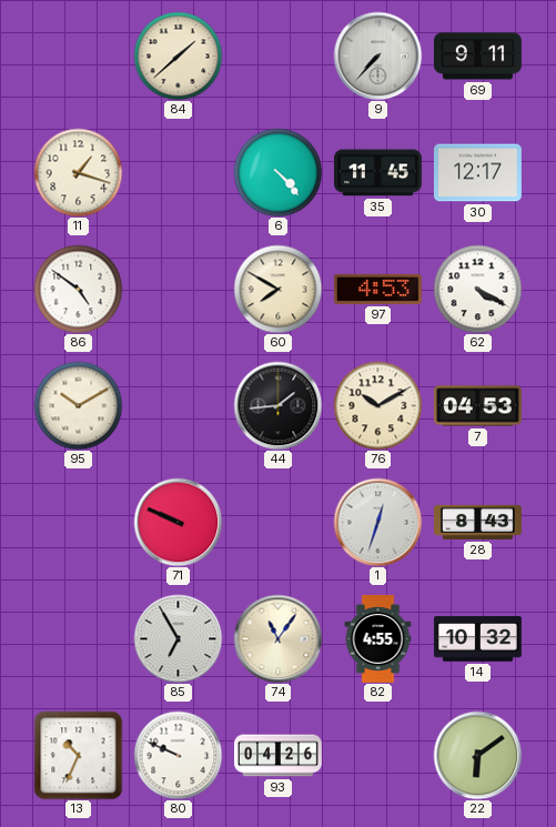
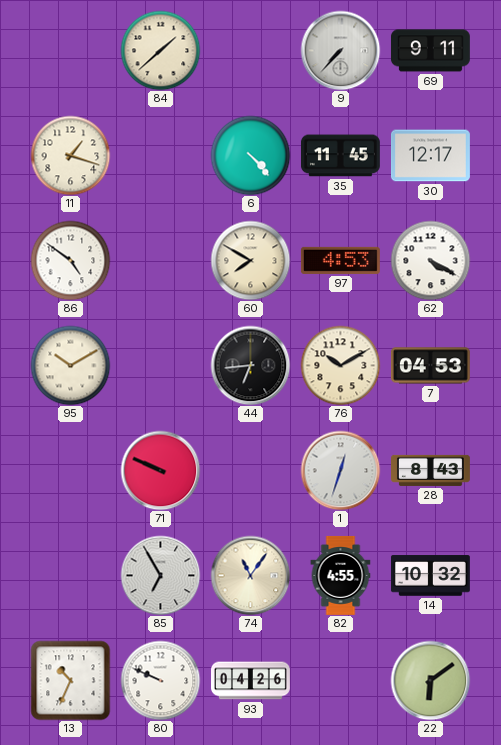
44: 1:44 -> 6:44 (250, 365)
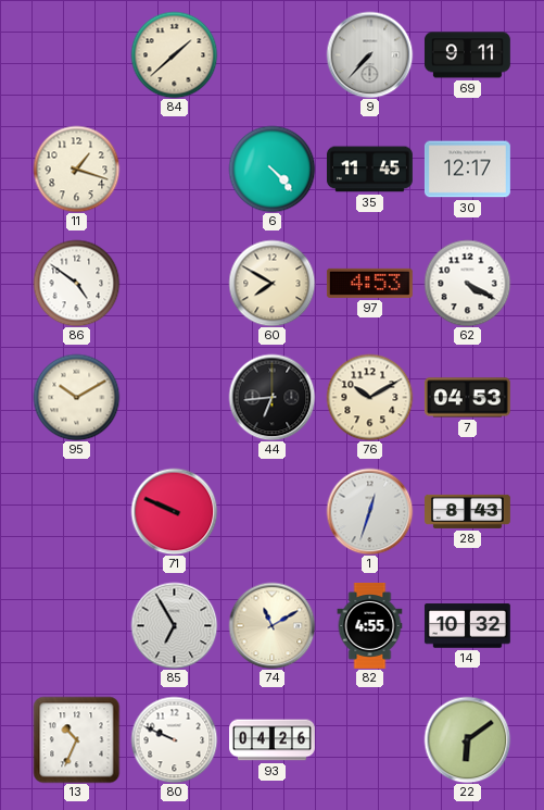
74: 11:06 -> 11:10 (271, 625)
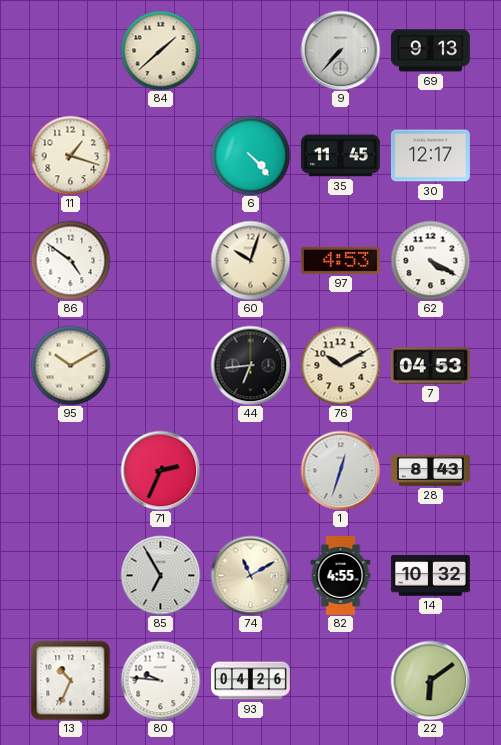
69: 9:11 -> 9:13 (430, 51)
60: 7:50 -> 10:03 (250, 260)
71: 9:49 -> 2:34 (160, 470)
80: 9:49 -> 9:46 (160, 680)
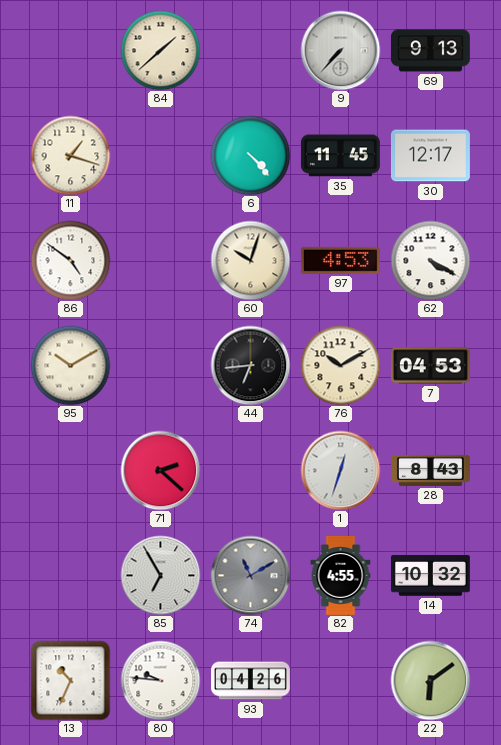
71: 2:34 -> 2:22 (160, 470)
74 dial: cream -> grey (250, 575)
